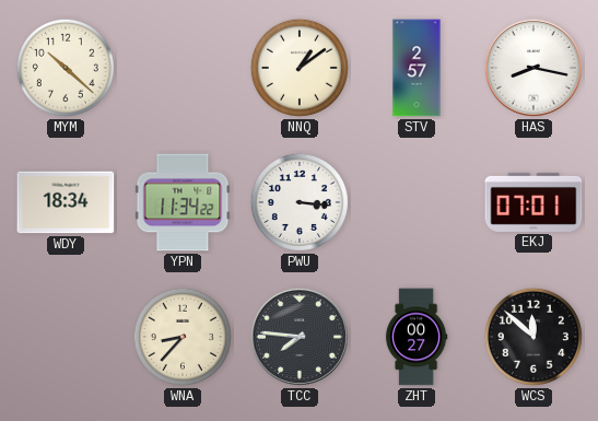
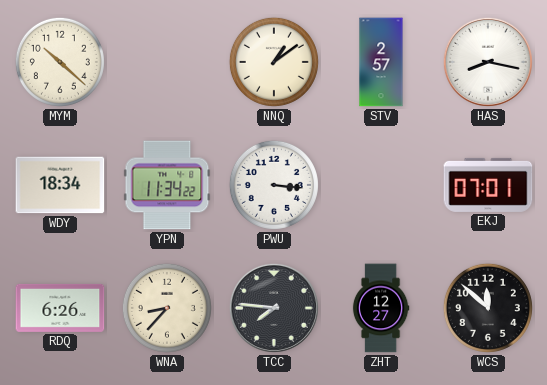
RDQ: none -> 6:26 (60, 308)
ZHT: 00:27 -> 12:27 (381, 308)
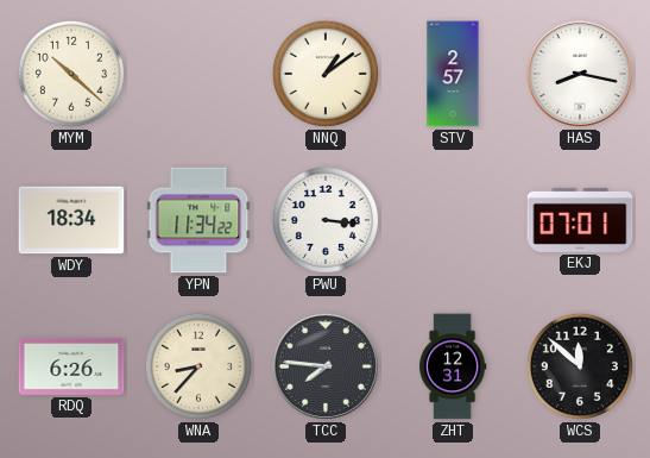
ZHT: 12:27 -> 12:31 (453, 366)
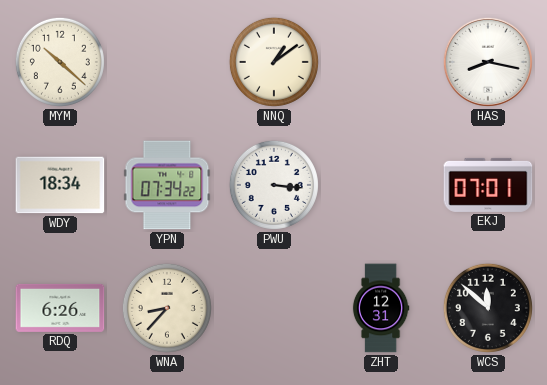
STV: 2:57 -> none (453, 74)
YPN: 11:34 -> 07:34 (167, 185)
TCC: 7:46 -> none (326, 366)
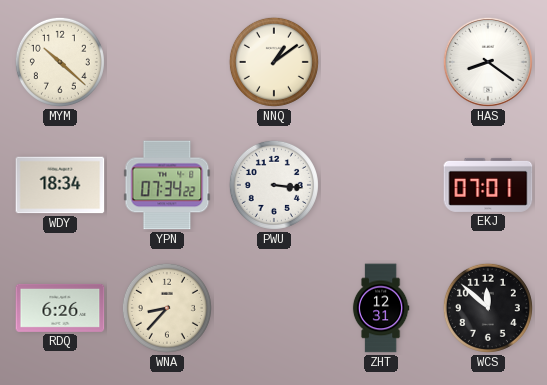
HAS: 8:17 -> 8:21 (488, 62)
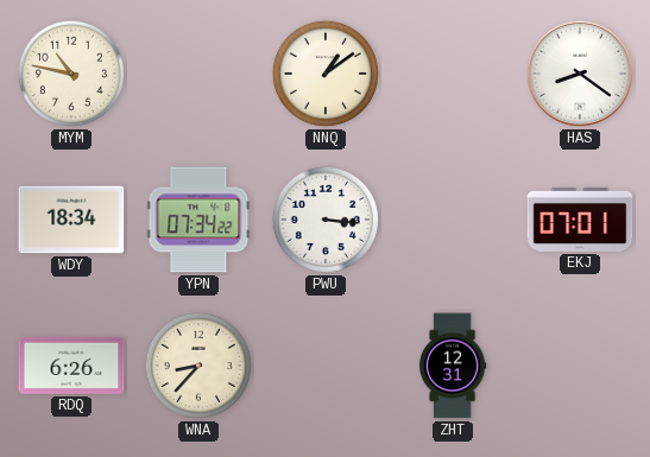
MYM: 10:22 -> 10:47 (71, 74)
WCS: 11:52 -> none (488, 308)
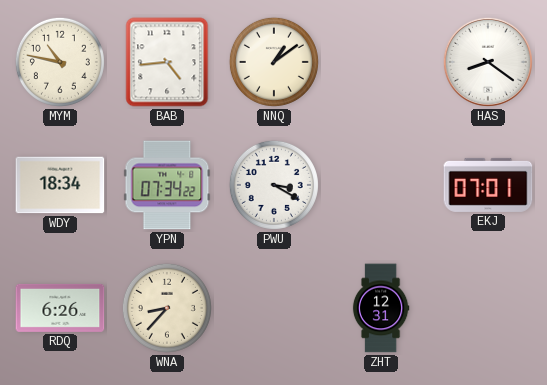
BAB: none -> 4:44 (167, 62)
PWU: 3:16 -> 3:20 (274, 185)
